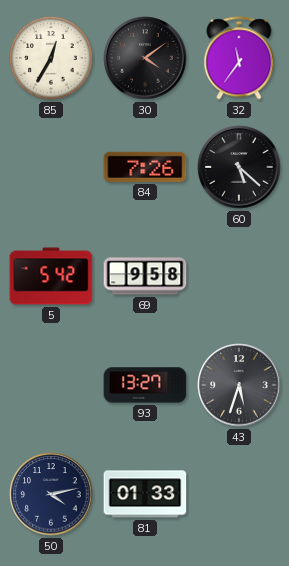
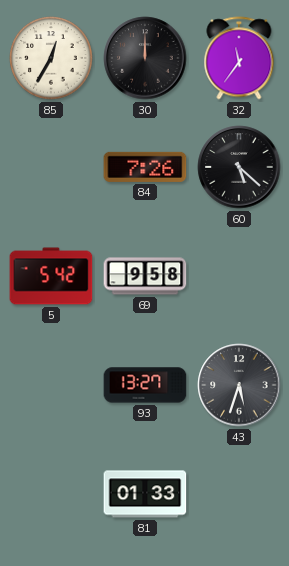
30: 4:09 -> 12:00 (145, 58)
50: 4:13 -> none (51, 494)
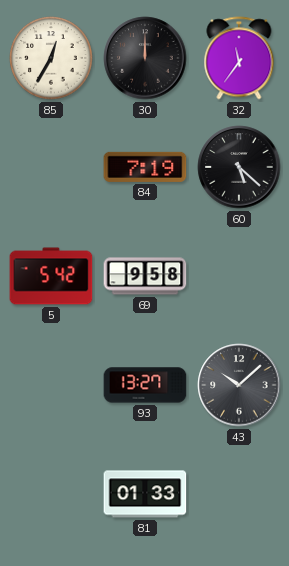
84: 7:26 -> 7:19 (145, 167)
43: 5:33 -> 10:08 (239, 385)
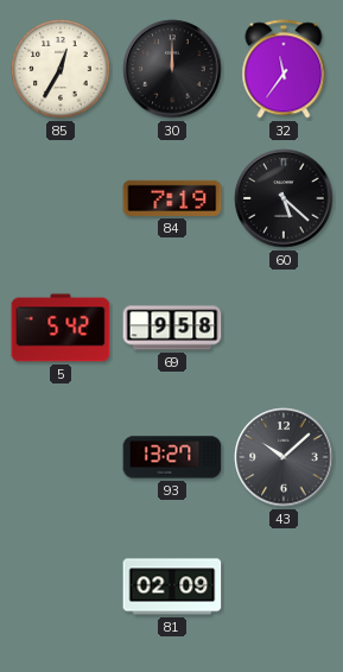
81: 01:33 -> 02:09 (172, 587)
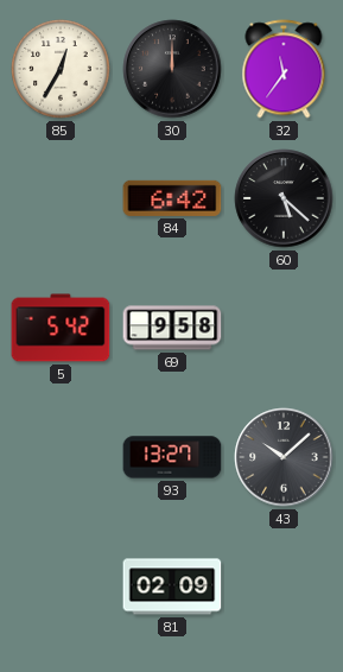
84: 7:19 -> 6:42 (172, 198)
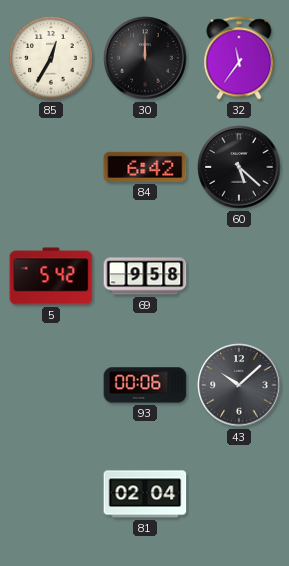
93: 13:27 -> 00:06 (145, 385)
81: 02:09 -> 02:04 (145, 494)
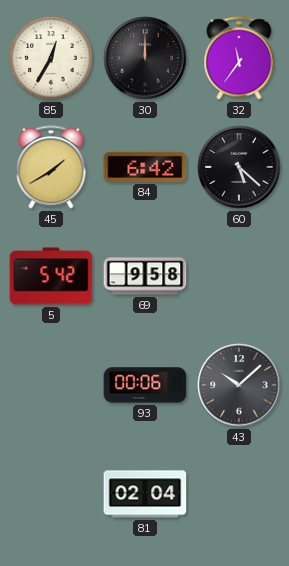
45: none -> 1:40 (51, 167)
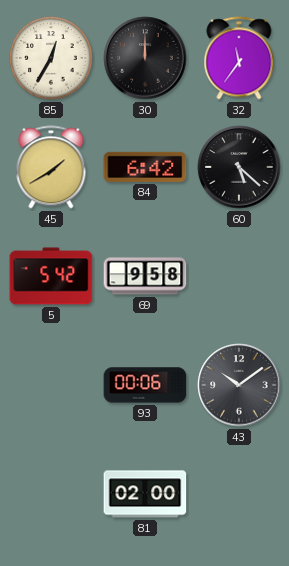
43: 10:08 -> 10:09 (239, 385)
81: 02:04 -> 02:00 (145, 494)
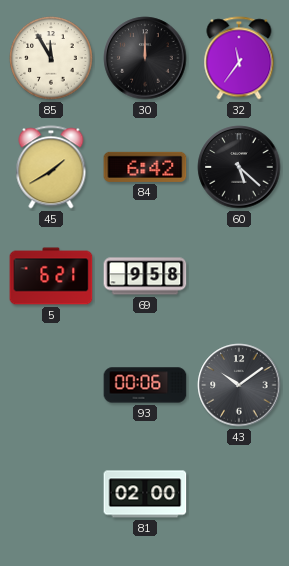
85: 12:35 -> 11:55 (51, 58)
5: 5:42 -> 6:21 (51, 276)
